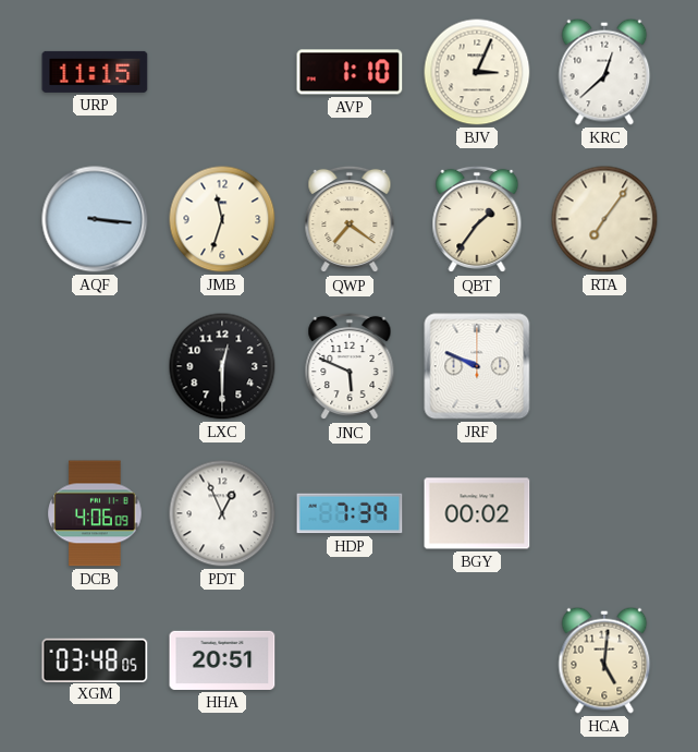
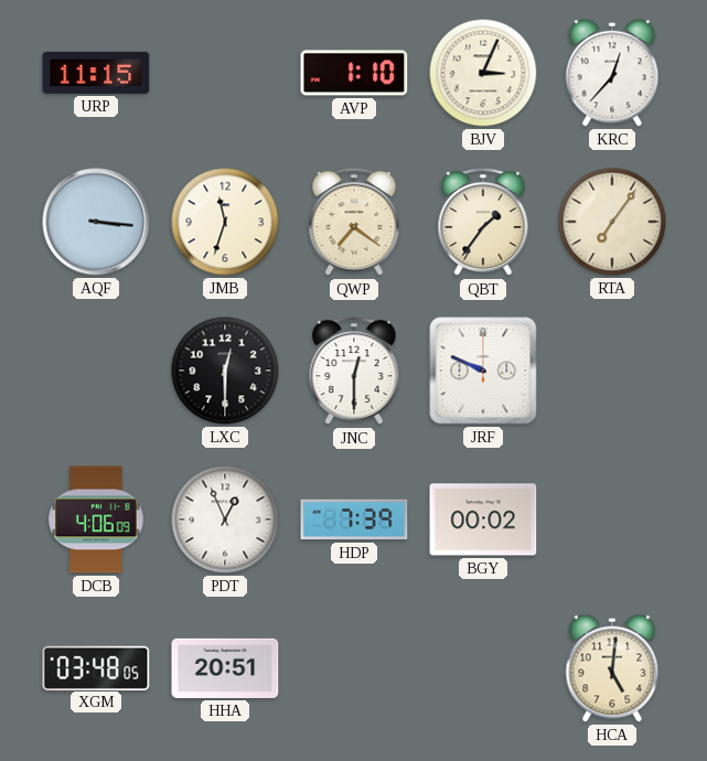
KRC: 12:38 -> 12:37 (612, 73)
JNC: 5:49 -> 12:30 (354, 371)
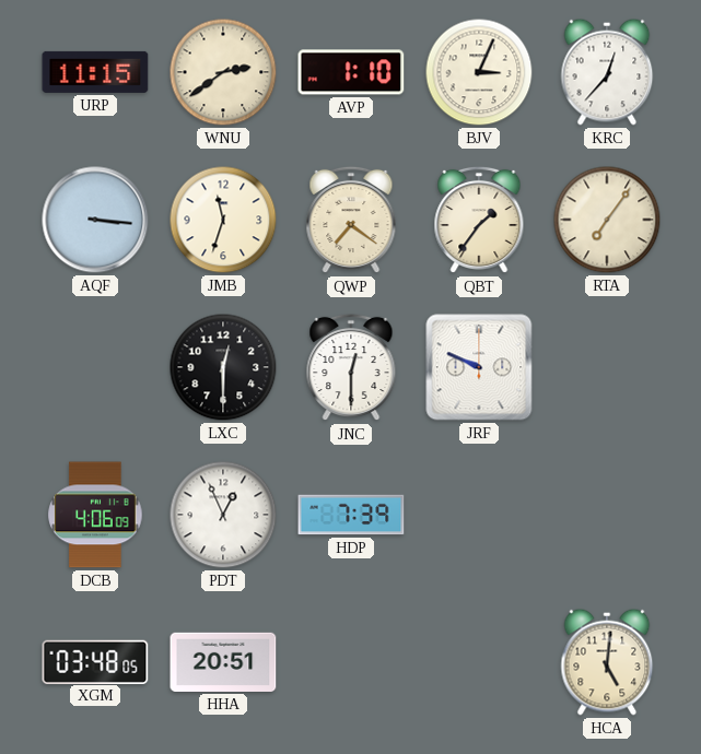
WNU: none -> 2:39 (223, 72)
BGY: 00:02 -> none (483, 519)
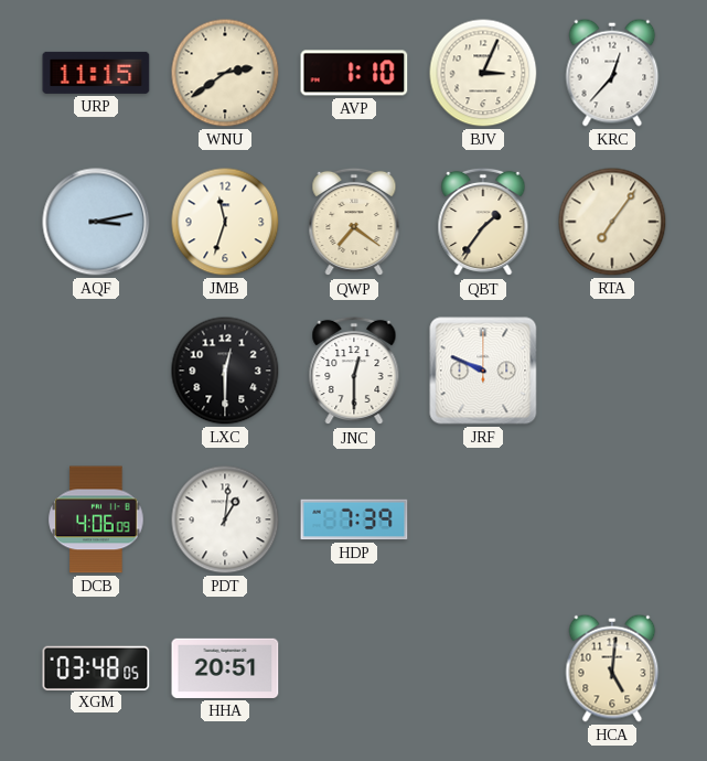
AQF: 3:16 -> 3:13 (96, 222)
PDT: 12:56 -> 1:01 (225, 519)
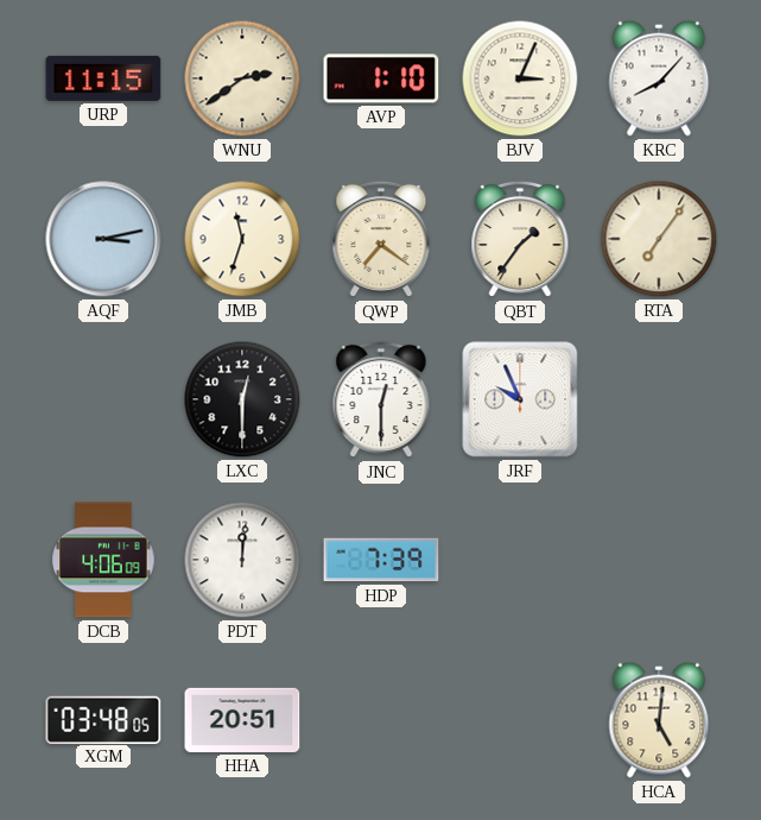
KRC: 12:37 -> 8:07 (659, 78)
JRF: 9:49 -> 9:56 (520, 399)
PDT: 1:01 -> 12:01 (242, 560)
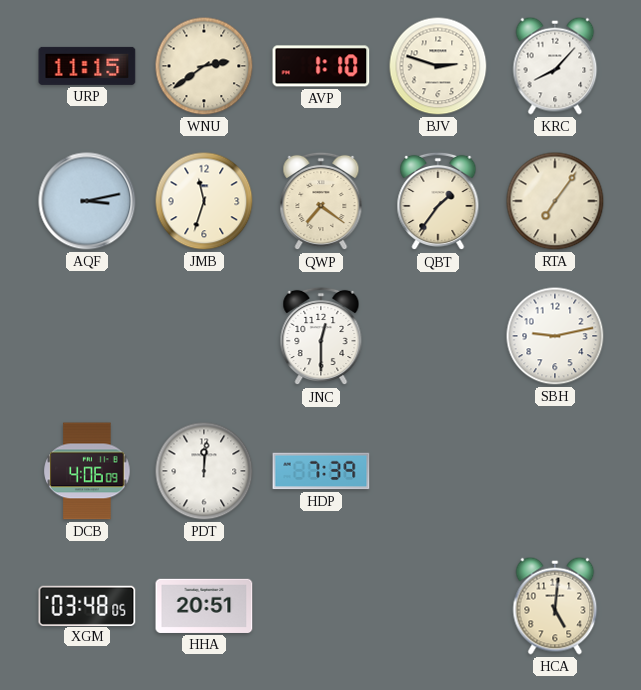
BJV: 3:04 -> 2:48 (438, 66)
LXC: 12:30 -> none (242, 399)
JRF: 9:56 -> none (520, 399)
SBH: none -> 9:13 (555, 336)
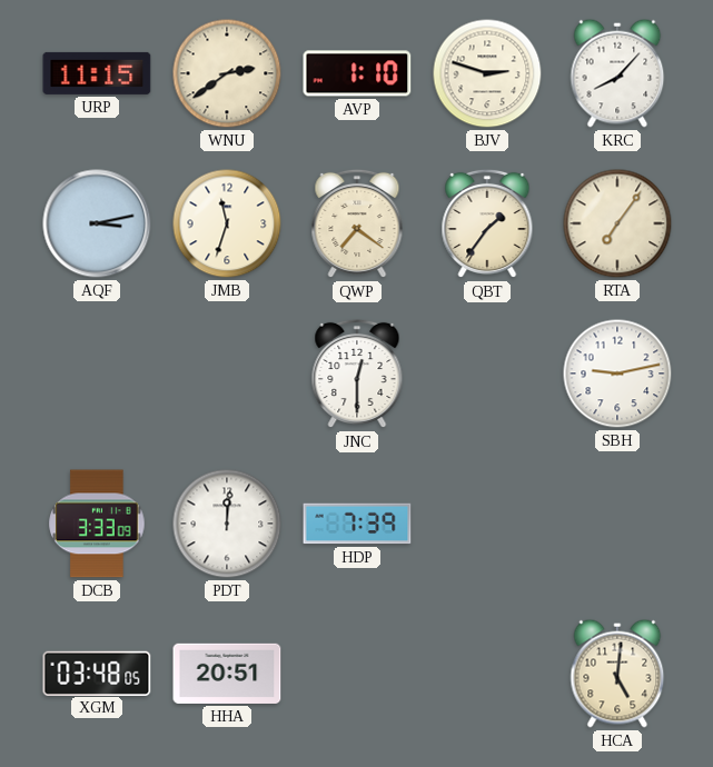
DCB: 4:06 -> 3:33 (97, 524)
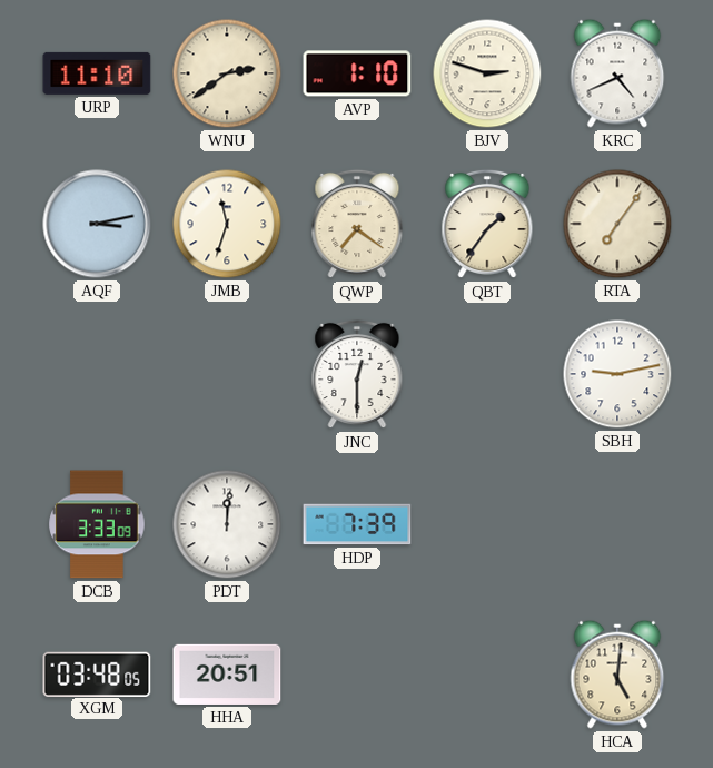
URP: 11:15 -> 11:10 (97, 73)
KRC: 8:07 -> 4:41 (617, 73)
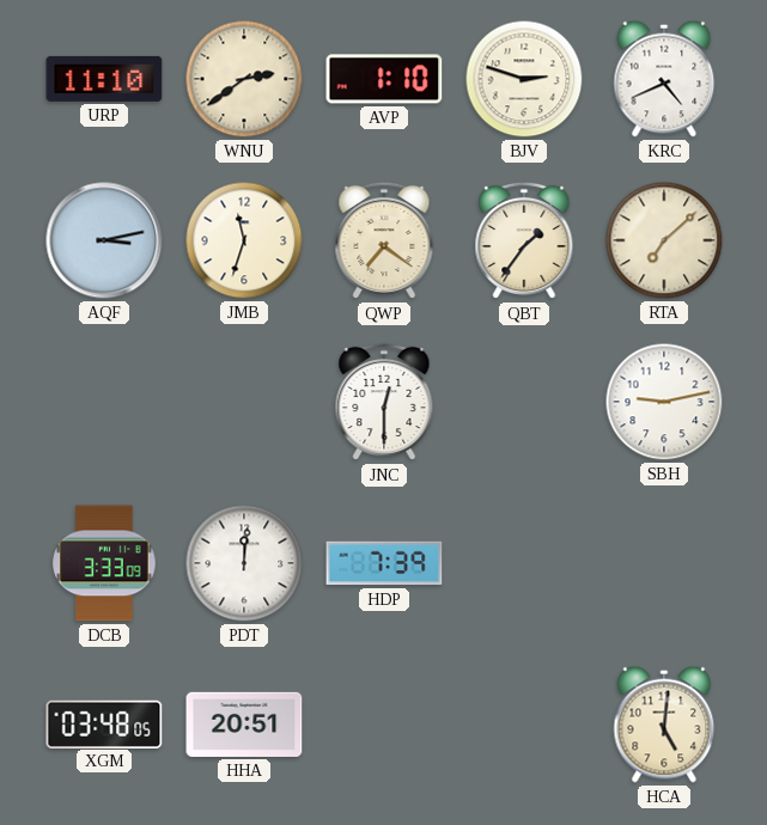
RTA: 7:06 -> 7:08 (664, 240)
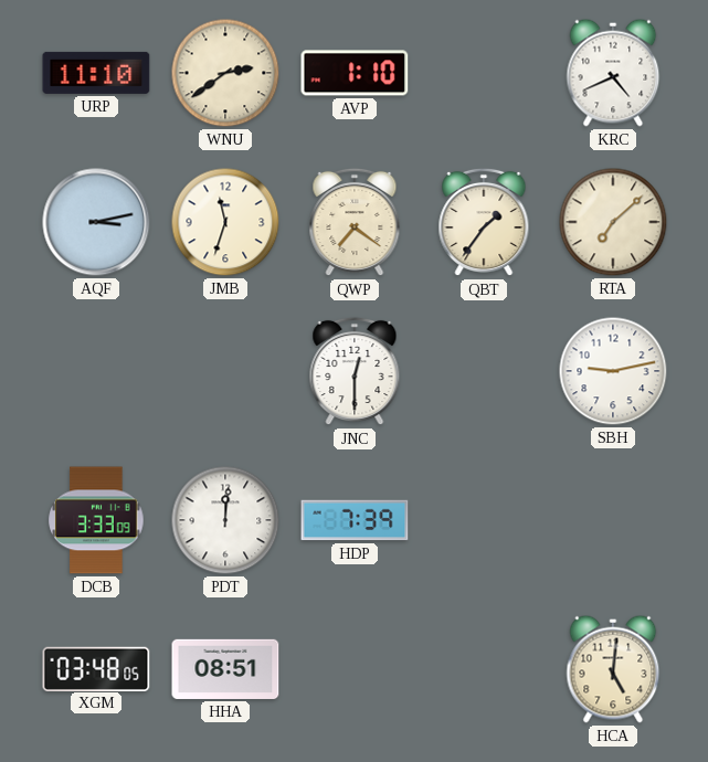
BJV: 2:48 -> none (524, 79)
HHA: 20:51 -> 08:51 (225, 669)
